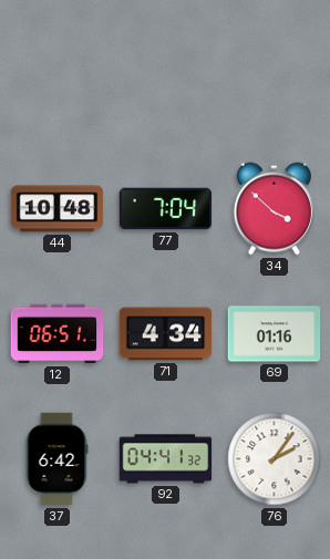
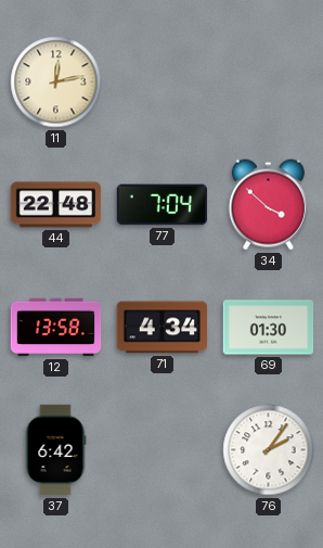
11: none -> 12:13 (56, 82)
44: 10:48 -> 22:48 (56, 205)
12: 06:51 -> 13:58 (56, 328)
69: 01:16 -> 01:30 (269, 328)
92: 04:41 -> none (166, 459)
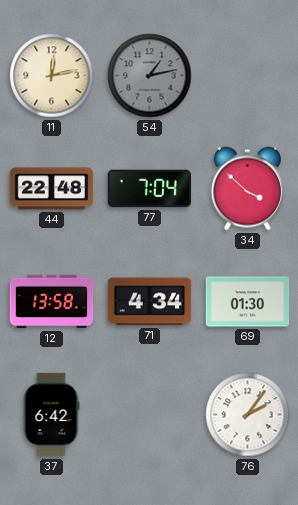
54: none -> 1:13 (150, 76)
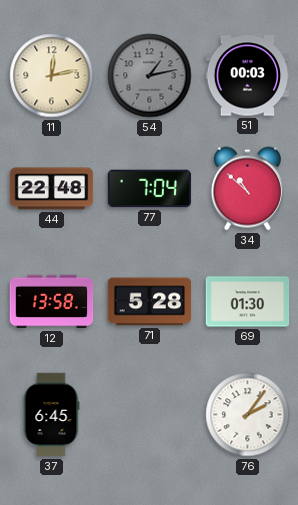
51: none -> 00:03 (248, 76)
34: 3:52 -> 10:52 (247, 189)
71: 4:34 -> 5:28 (150, 302)
37: 6:42 -> 6:45 (51, 415)
